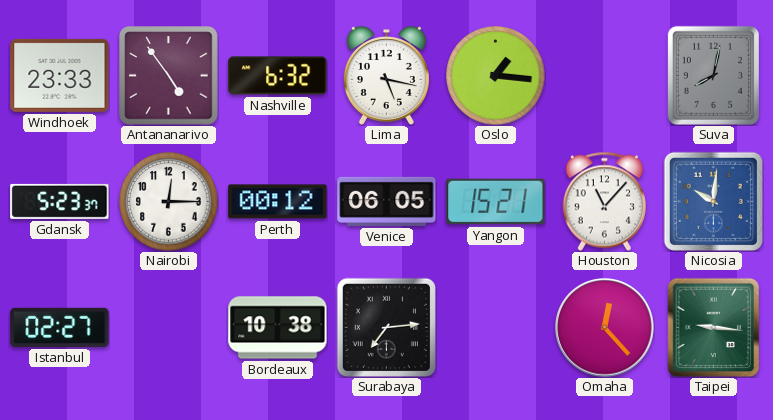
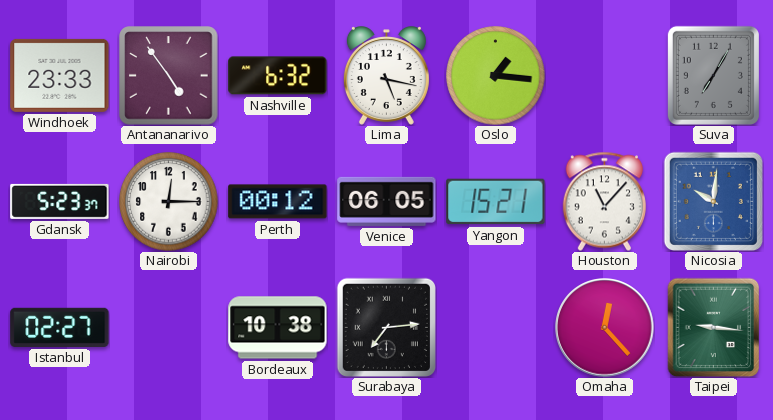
Suva: 8:02 -> 7:05 (713, 75)
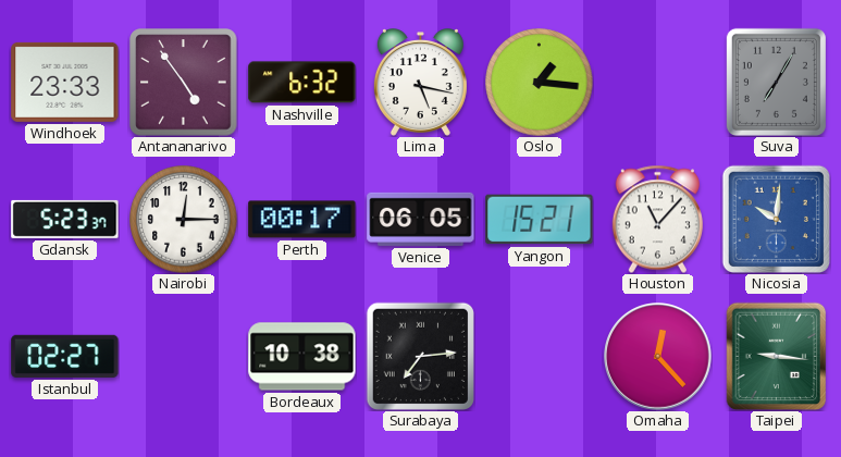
Perth: 00:12 -> 00:17 (302, 220)
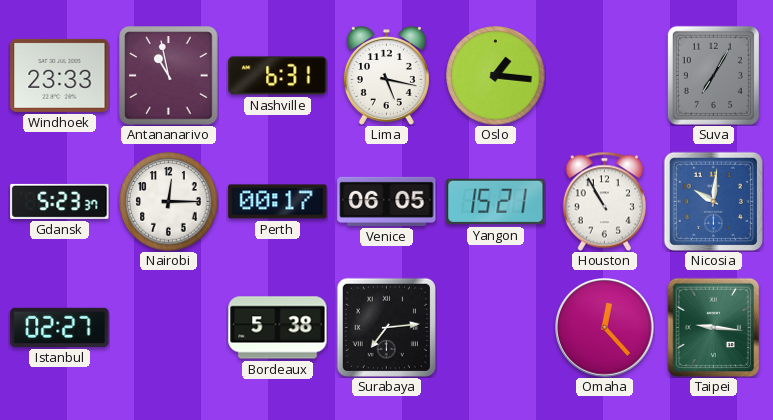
Antananarivo: 4:54 -> 10:58 (169, 76)
Nashville: 6:32 -> 6:31 (278, 76)
Houston: 11:07 -> 10:55 (604, 201)
Bordeaux: 10:38 -> 5:38 (278, 328)
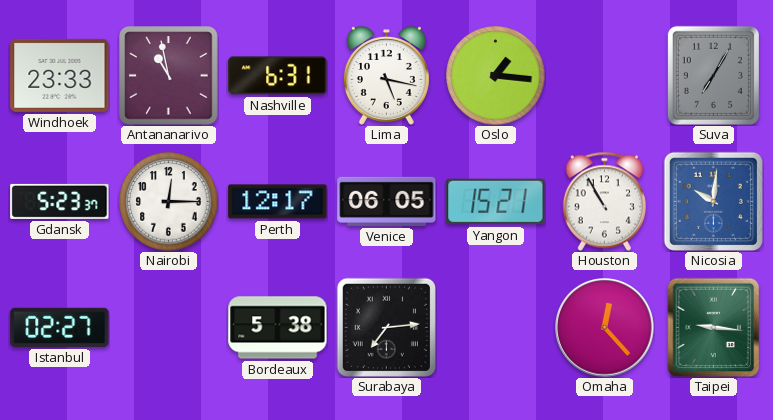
Perth: 00:17 -> 12:17 (278, 202)
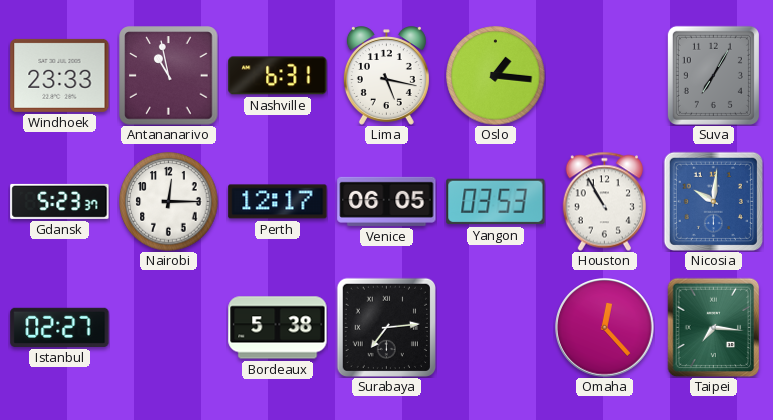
Yangon: 15:21 -> 03:53 (496, 202)
Taipei: 9:16 -> 7:16 (714, 327)
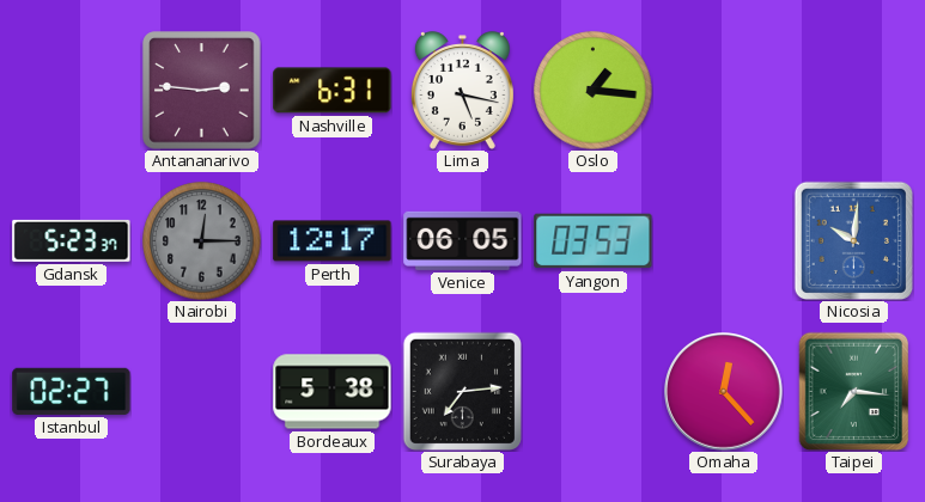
Windhoek: 23:33 -> none (60, 75)
Antananarivo: 10:58 -> 2:46 (202, 91)
Suva: 7:05 -> none (713, 75)
Nairobi dial: white -> grey (202, 241)
Houston: 10:55 -> none (604, 201)
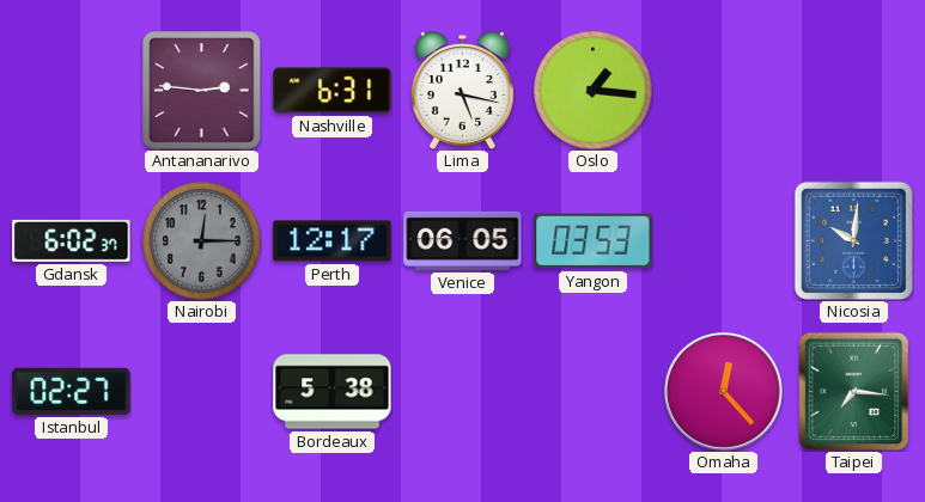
Gdansk: 5:23 -> 6:02 (72, 240)
Surabaya: 7:14 -> none (462, 391)
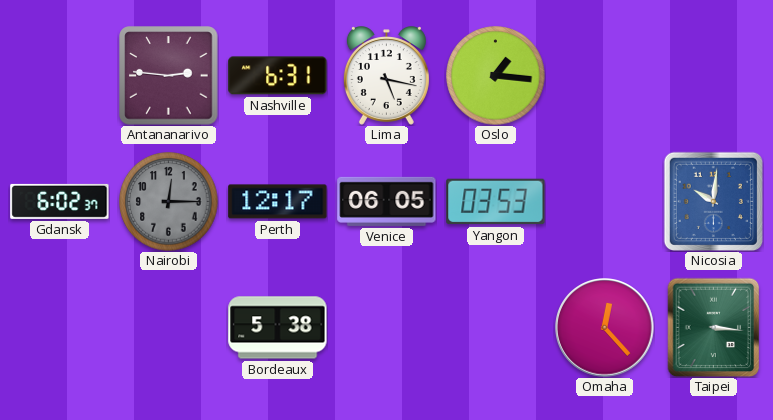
Istanbul: 02:27 -> none (72, 391)
Taipei: 7:16 -> 3:16 (714, 327)
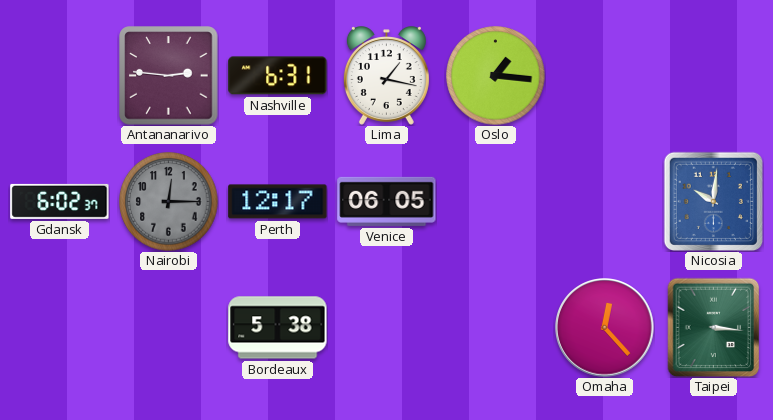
Lima: 5:17 -> 1:17 (386, 76)
Yangon: 03:53 -> none (496, 202)
